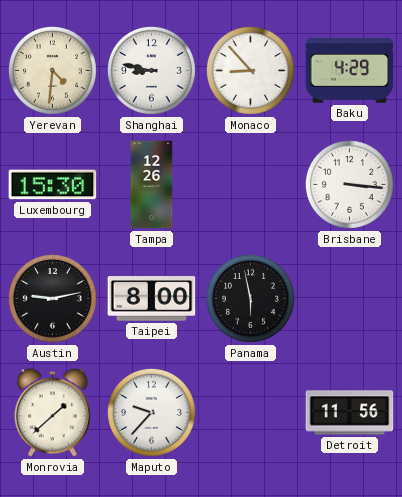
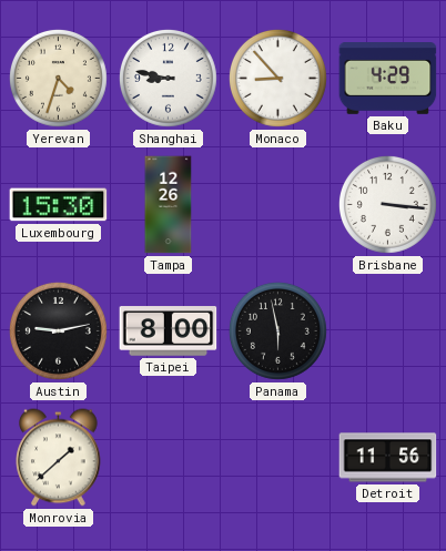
Yerevan: 4:31 -> 4:33 (58, 78)
Maputo: 9:37 -> none (151, 412)
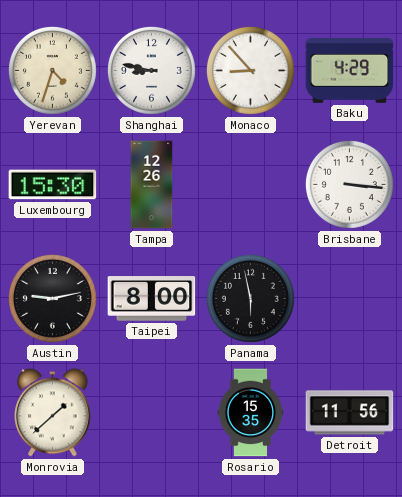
Rosario: none -> 15:35 (251, 413)
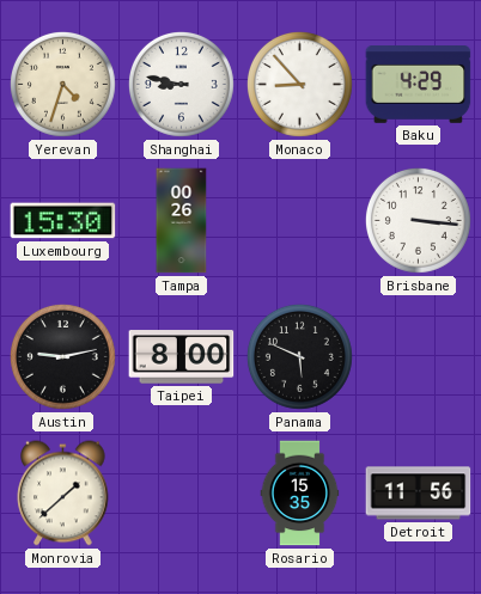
Tampa: 12:26 -> 00:26 (182, 221)
Panama: 5:58 -> 5:49 (299, 356)
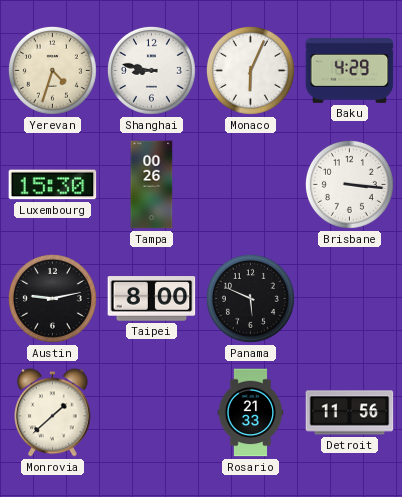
Monaco: 8:53 -> 6:04 (250, 70)
Rosario: 15:35 -> 21:33 (251, 413)
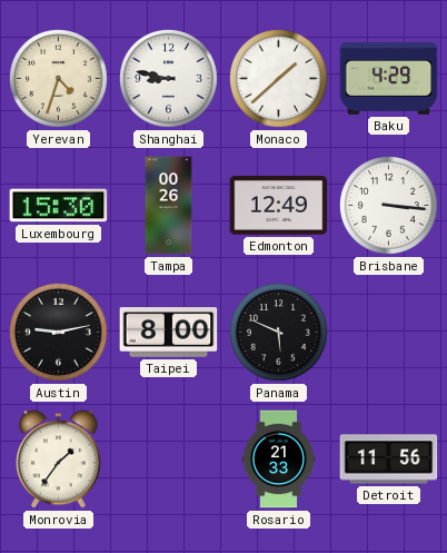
Monaco: 6:04 -> 1:38 (278, 78)
Edmonton: none -> 12:49 (279, 206)
Monrovia: 1:38 -> 1:36 (59, 460)
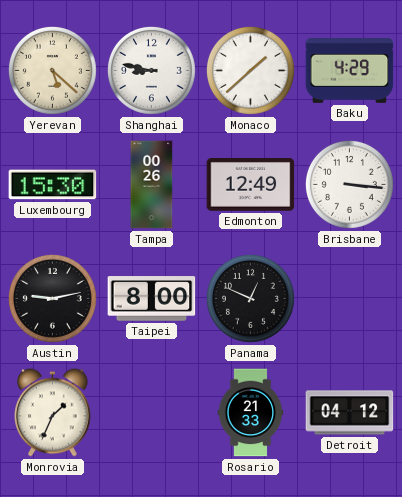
Yerevan: 4:33 -> 5:22 (52, 70)
Panama: 5:49 -> 12:49 (250, 298)
Monrovia: 1:36 -> 1:34 (53, 413)
Detroit: 11:56 -> 04:12 (350, 413)
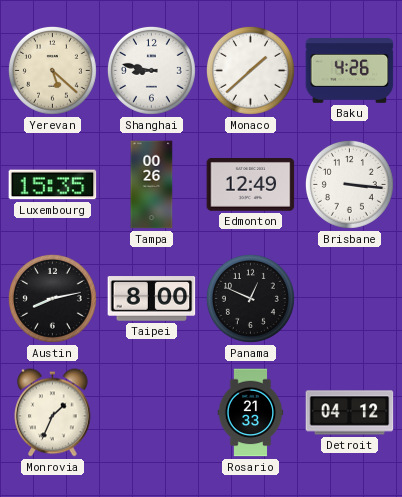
Baku: 4:29 -> 4:26 (350, 71)
Luxembourg: 15:30 -> 15:35 (53, 185)
Austin: 9:13 -> 8:13 (52, 298)
